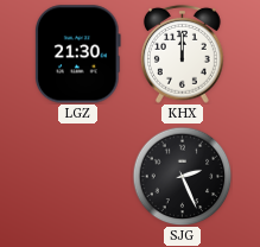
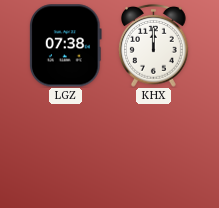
LGZ: 21:30 -> 07:38 (65, 46)
SJG: 2:26 -> none (182, 176)
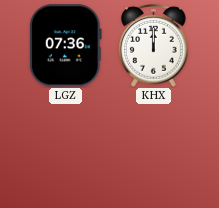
LGZ: 07:38 -> 07:36 (65, 46)
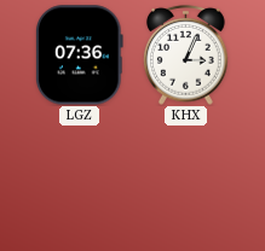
KHX: 12:00 -> 3:04 (185, 54)
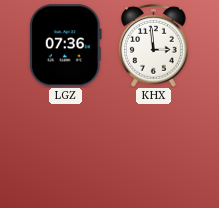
KHX: 3:04 -> 2:59 (153, 45)
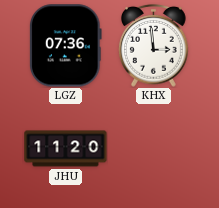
JHU: none -> 11:20 (66, 149)
